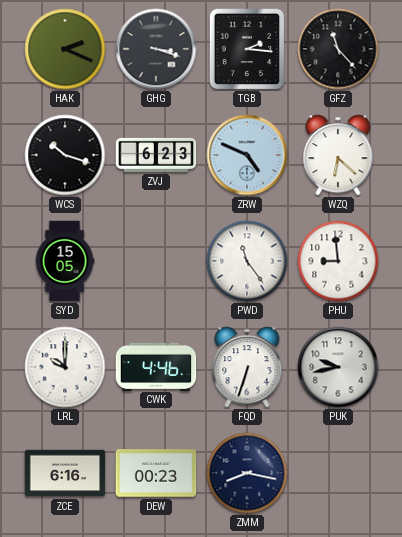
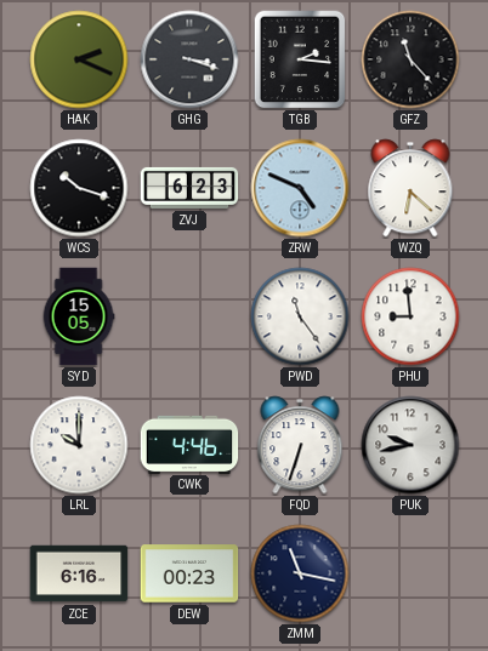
ZMM: 8:17 -> 11:17 (300, 573)
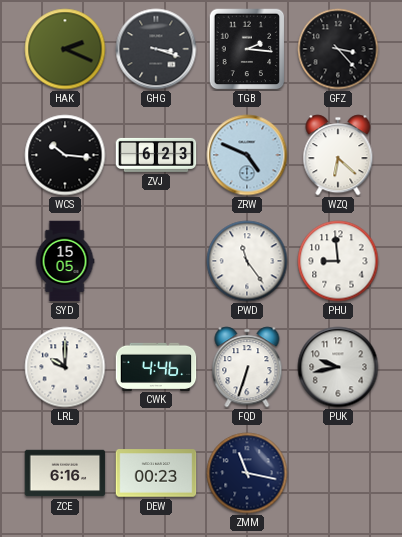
GFZ: 11:23 -> 3:23 (338, 49)
WCS: 10:18 -> 10:16 (65, 155)
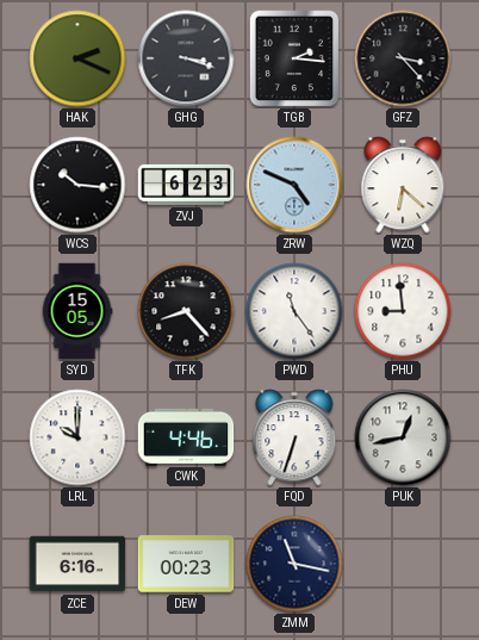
TFK: none -> 8:23 (186, 311)
PUK: 9:43 -> 12:43 (403, 437)
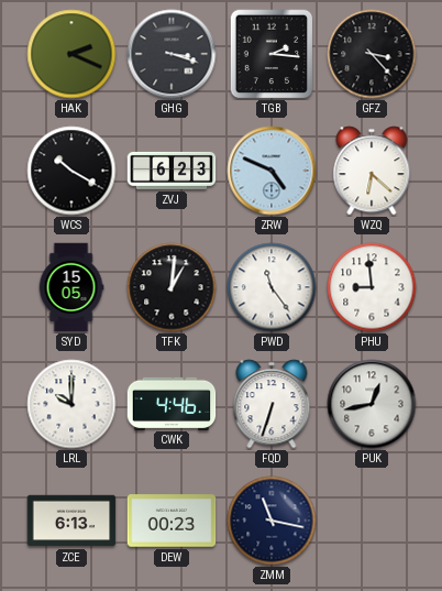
WCS: 10:16 -> 10:20 (71, 171)
TFK: 8:23 -> 1:01 (172, 287)
ZCE: 6:16 -> 6:13 (71, 521)
